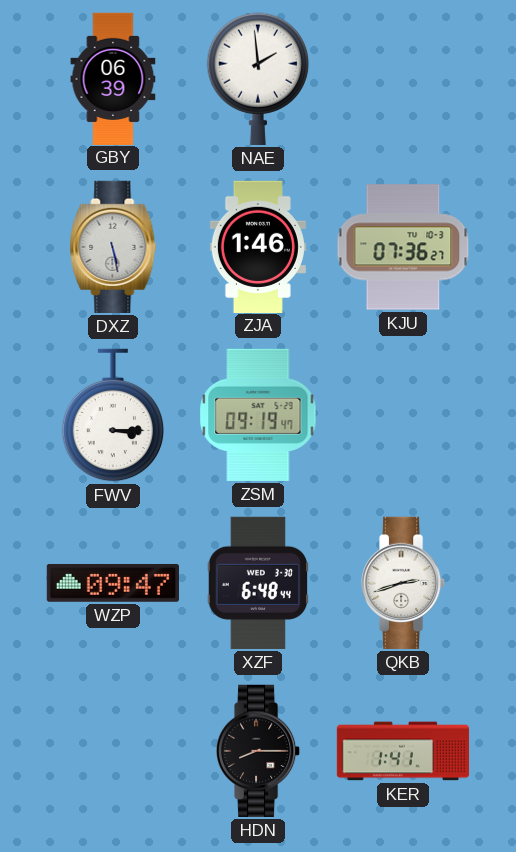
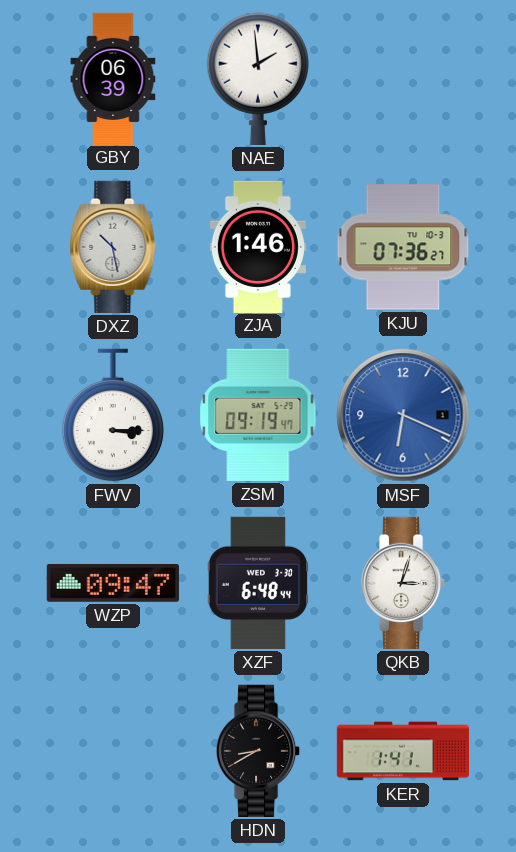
DXZ: 5:28 -> 10:28 (113, 247)
MSF: none -> 6:19 (403, 415)
QKB: 2:42 -> 3:03 (404, 583)
HDN: 8:15 -> 8:40 (259, 751)
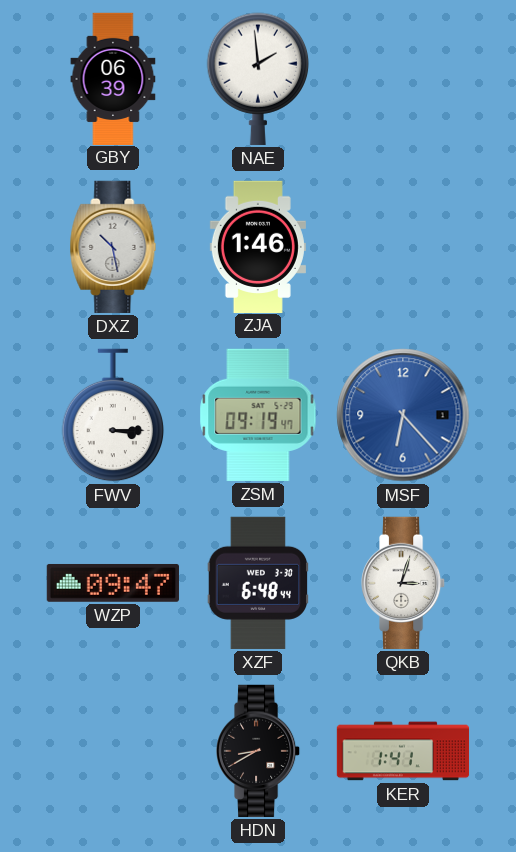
KJU: 07:36 -> none (403, 247)
MSF: 6:19 -> 6:23 (403, 415)
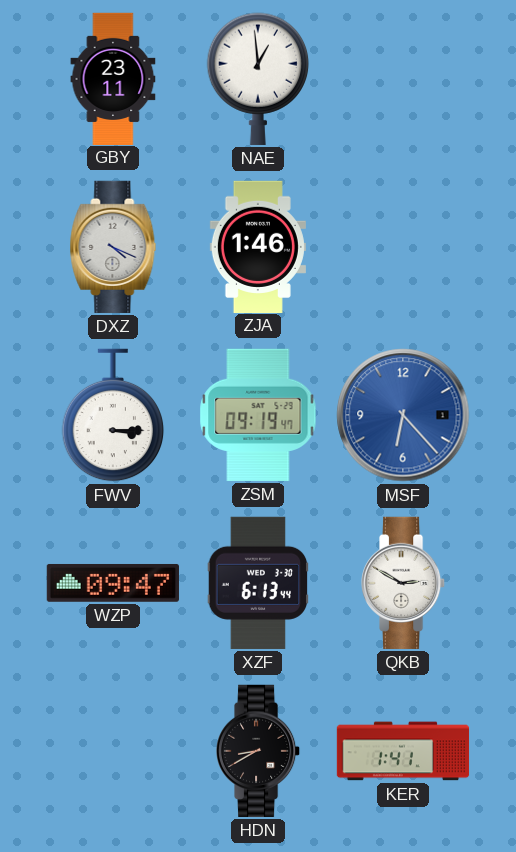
GBY: 06:39 -> 23:11 (113, 78)
NAE: 1:59 -> 12:59 (258, 79)
DXZ: 10:28 -> 4:19 (113, 247)
XZF: 6:48 -> 6:13 (258, 583)
QKB: 3:03 -> 2:50 (404, 583)
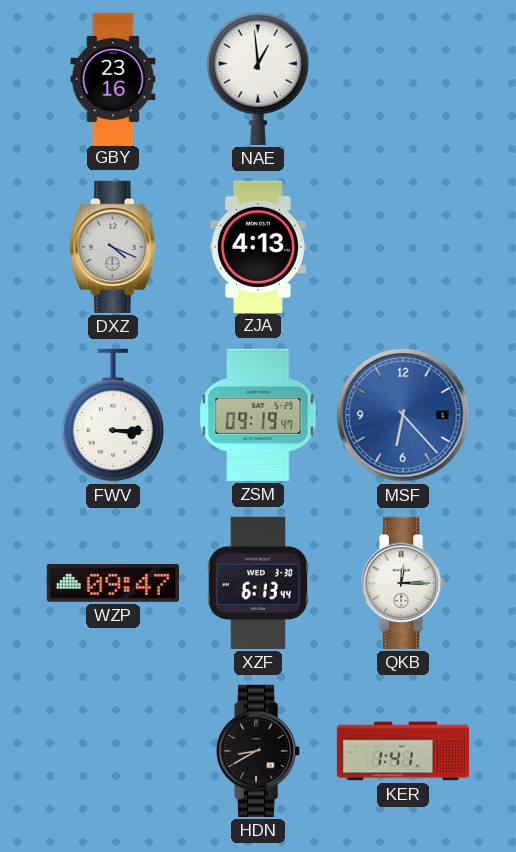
GBY: 23:11 -> 23:16 (113, 78)
ZJA: 1:46 -> 4:13 (258, 246)
QKB: 2:50 -> 12:15 (404, 583)
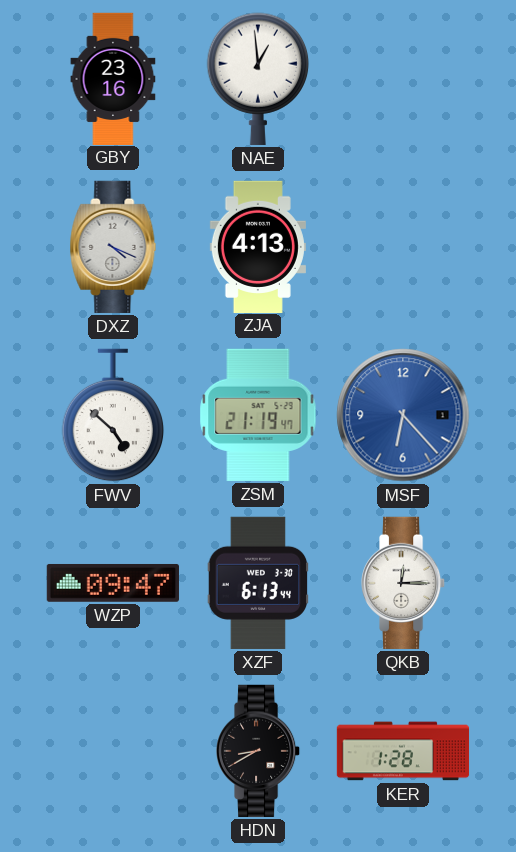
FWV: 3:15 -> 4:52 (113, 415)
ZSM: 09:19 -> 21:19 (258, 415)
KER: 1:41 -> 1:28 (403, 751)
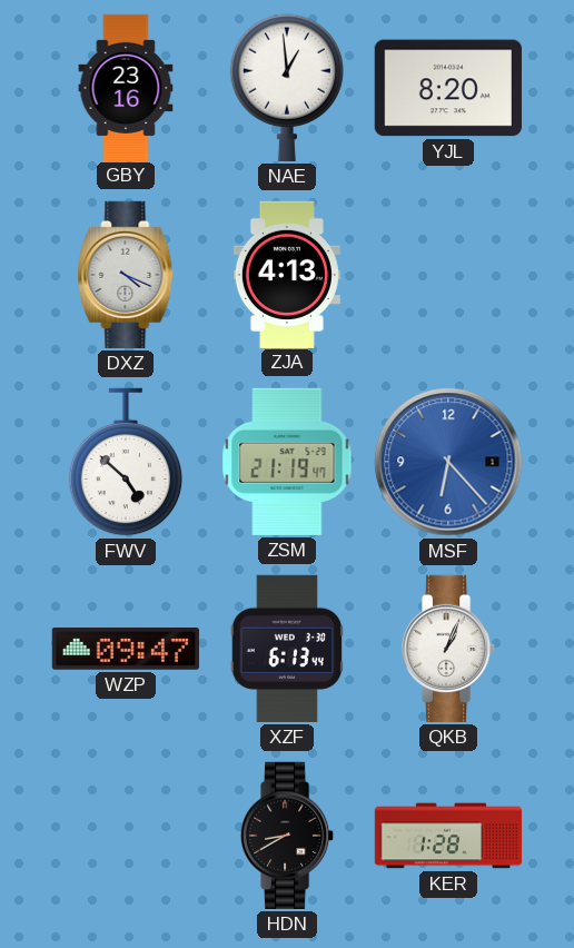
YJL: none -> 8:20 (448, 88)
QKB: 12:15 -> 1:04 (449, 649)
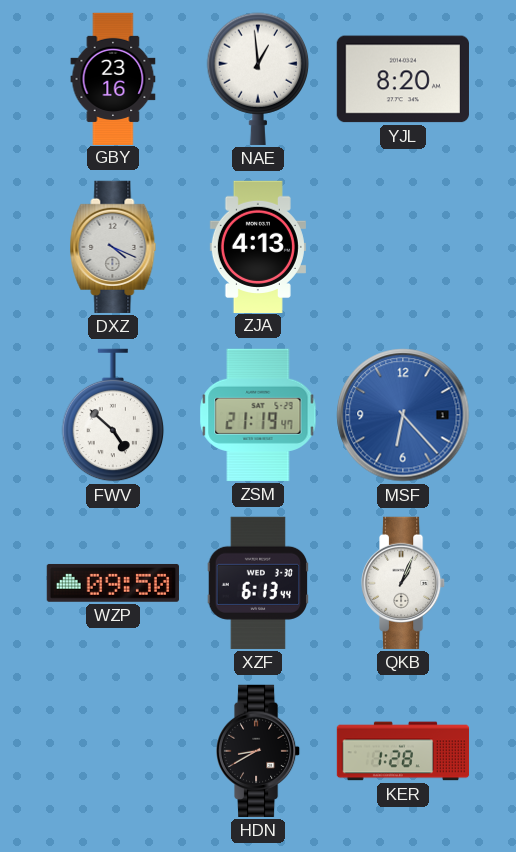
WZP: 09:47 -> 09:50 (113, 583)
